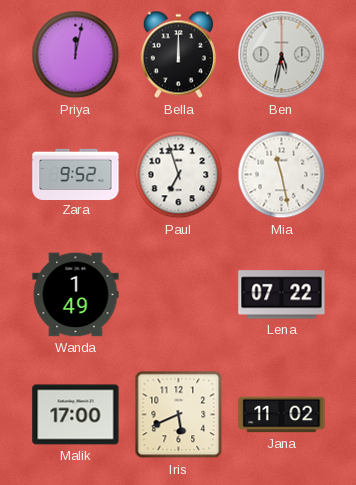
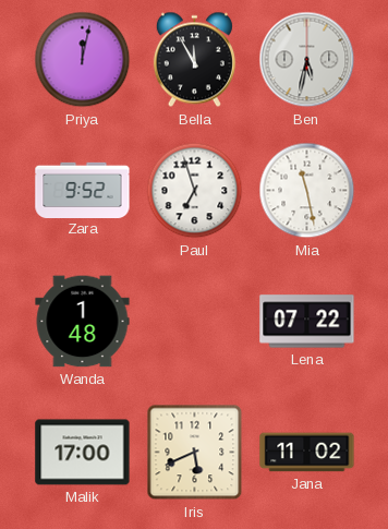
Bella: 12:00 -> 11:55 (194, 60)
Wanda: 1:49 -> 1:48 (83, 322)
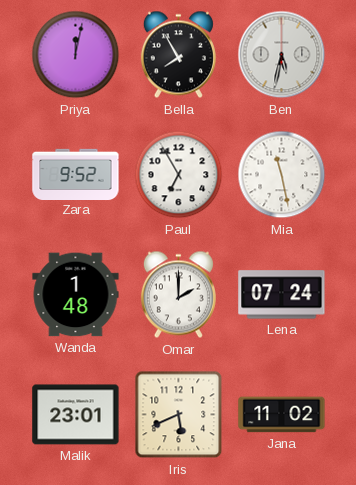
Bella: 11:55 -> 7:55 (178, 55)
Paul: 6:57 -> 6:55 (179, 175)
Omar: none -> 2:00 (178, 295)
Lena: 07:22 -> 07:24 (282, 295)
Malik: 17:00 -> 23:01 (76, 415)
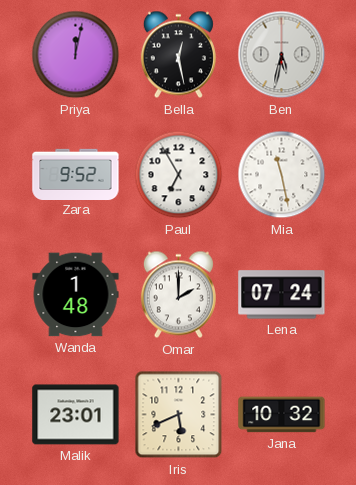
Bella: 7:55 -> 12:28 (178, 55)
Jana: 11:02 -> 10:32 (282, 415)
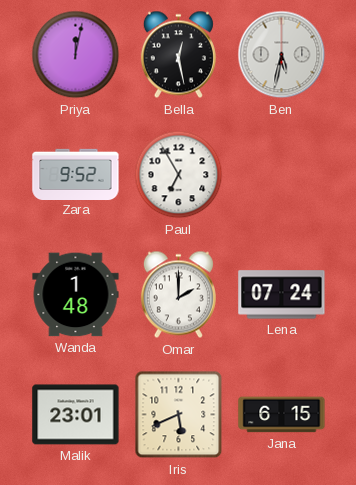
Mia: 11:28 -> none (282, 175)
Jana: 10:32 -> 6:15 (282, 415)
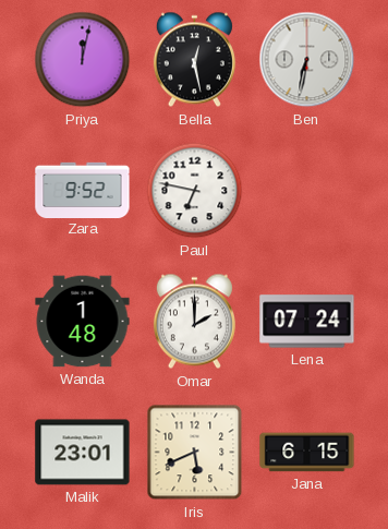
Ben: 5:32 -> 6:32 (307, 60)
Paul: 6:55 -> 6:47 (195, 191)
